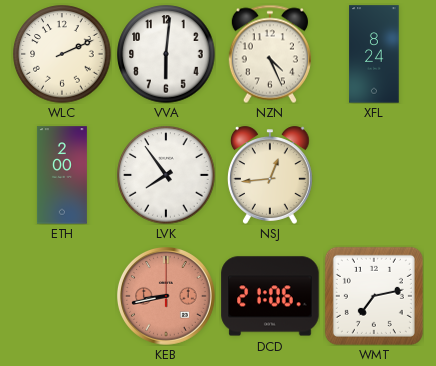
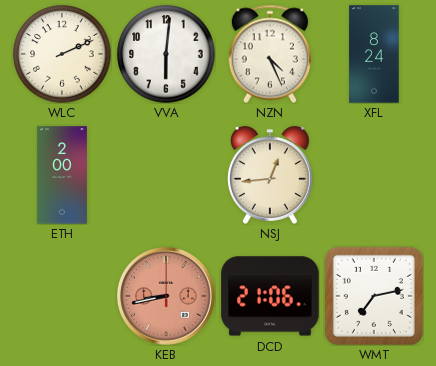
LVK: 7:54 -> none (166, 175)
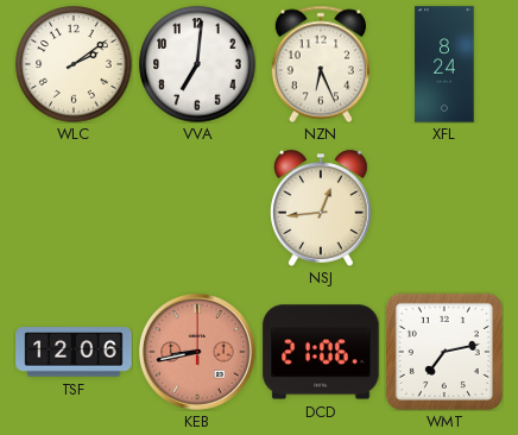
WLC: 2:11 -> 2:09 (74, 64)
VVA: 6:01 -> 7:01 (197, 64)
NZN: 4:26 -> 6:26 (321, 64)
ETH: 2:00 -> none (62, 175)
TSF: none -> 12:06 (74, 352)
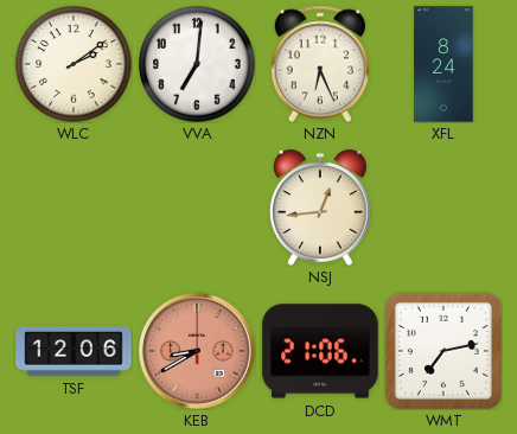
KEB: 8:43 -> 8:40 (198, 352)
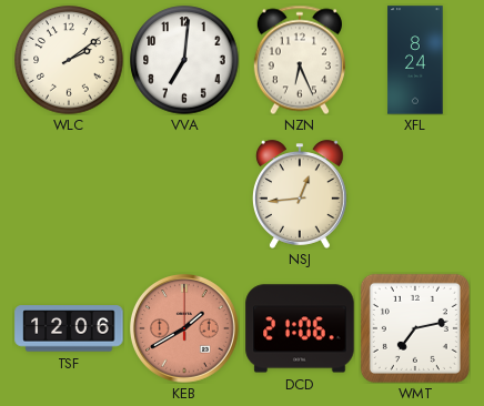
KEB: 8:40 -> 1:40 (185, 329)
